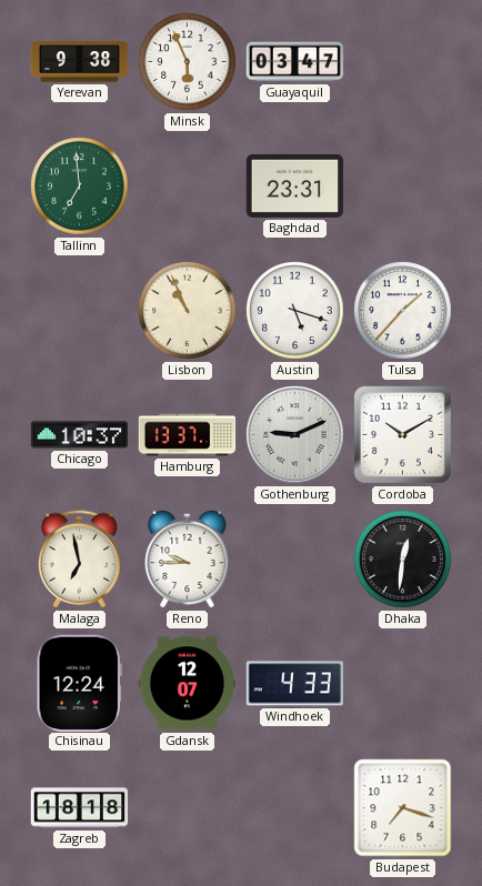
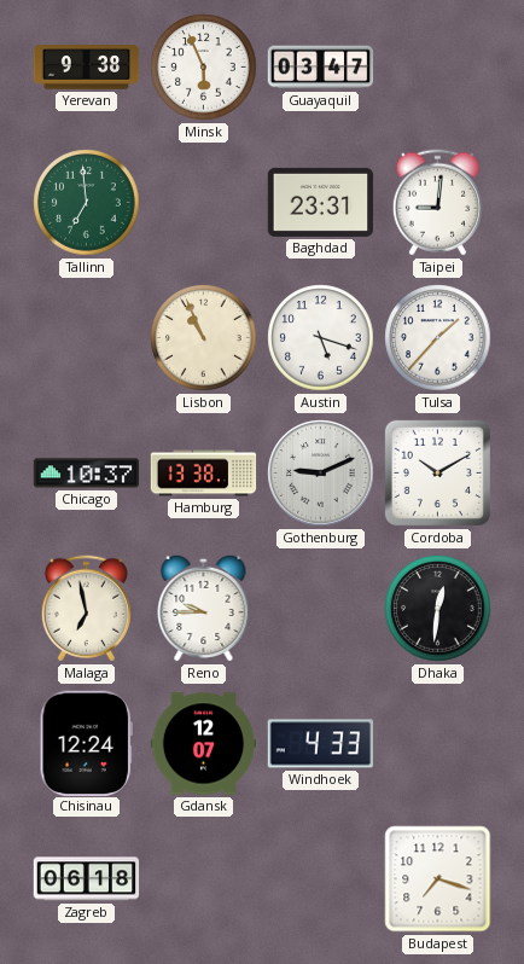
Taipei: none -> 9:01 (437, 203)
Hamburg: 13:37 -> 13:38 (204, 474)
Zagreb: 18:18 -> 06:18 (87, 879)
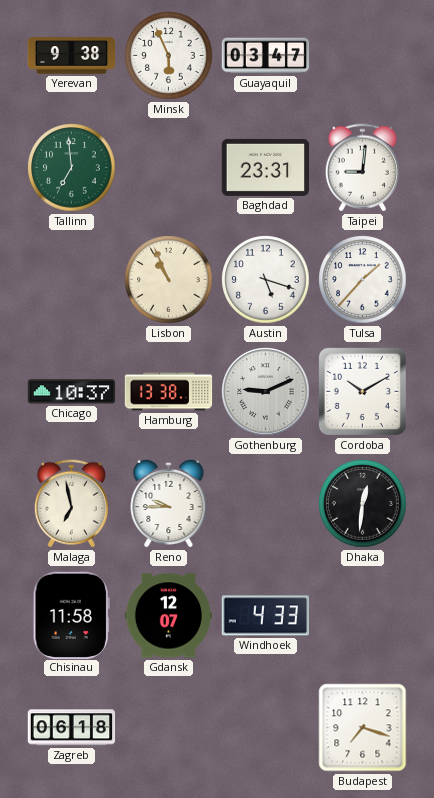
Chisinau: 12:24 -> 11:58 (71, 615)
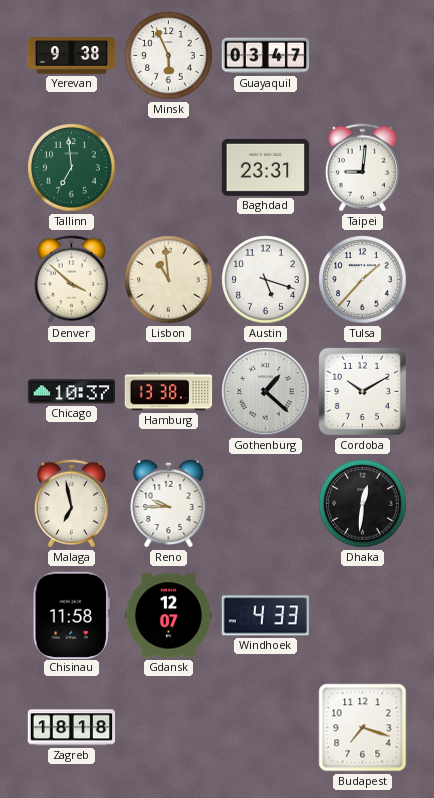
Denver: none -> 3:52 (71, 280)
Lisbon: 10:56 -> 10:59 (169, 280)
Gothenburg: 9:11 -> 1:22 (266, 392)
Zagreb: 06:18 -> 18:18 (72, 728)
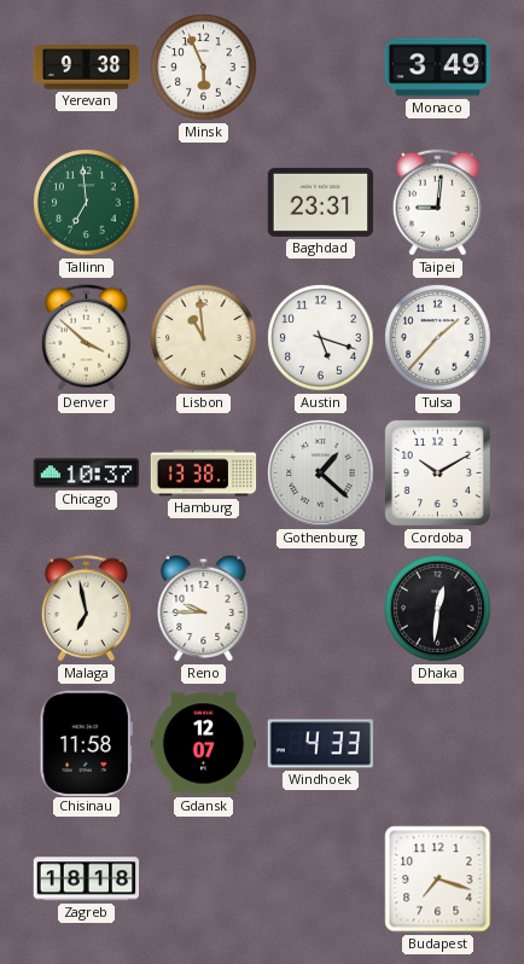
Guayaquil: 03:47 -> none (266, 56)
Monaco: none -> 3:49 (438, 68)
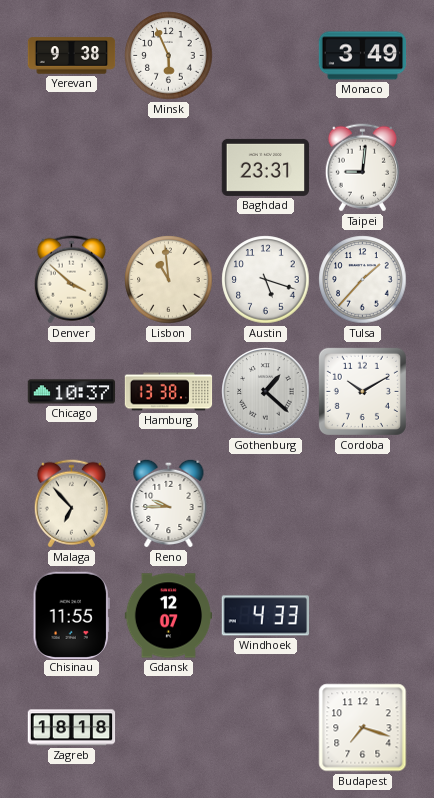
Tallinn: 6:59 -> none (87, 203)
Malaga: 6:58 -> 6:53 (71, 504)
Dhaka: 12:31 -> none (438, 609)
Chisinau: 11:58 -> 11:55 (71, 615)
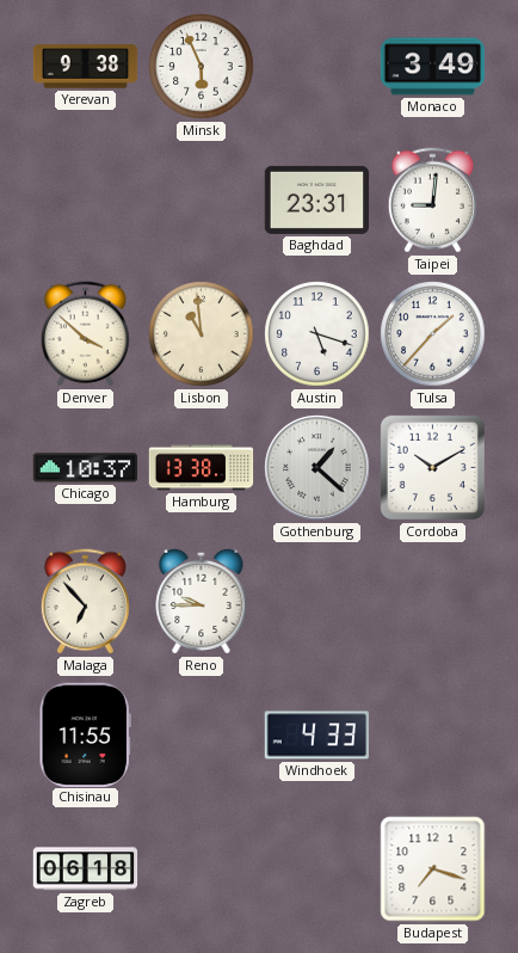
Gdansk: 12:07 -> none (169, 616)
Zagreb: 18:18 -> 06:18 (86, 869)
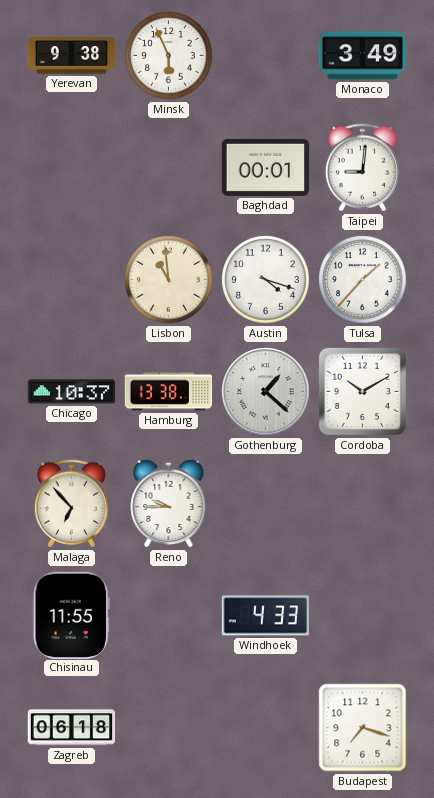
Baghdad: 23:31 -> 00:01 (266, 167)
Denver: 3:52 -> none (85, 334)
Austin: 5:18 -> 4:18 (266, 280)
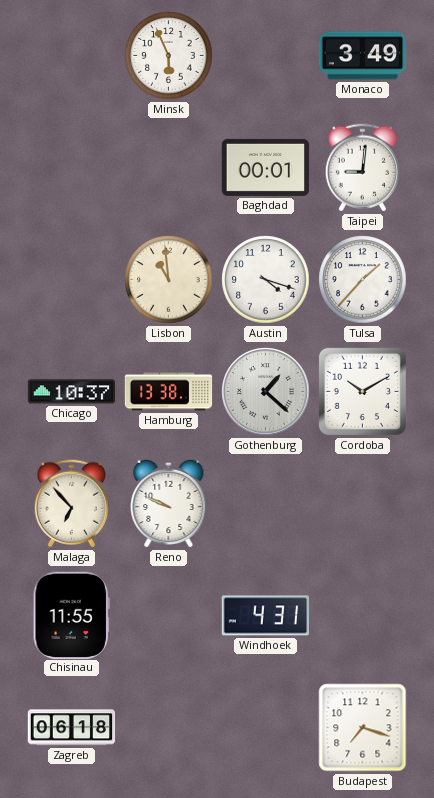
Yerevan: 9:38 -> none (72, 56)
Reno: 9:45 -> 9:49 (169, 503)
Windhoek: 4:33 -> 4:31 (265, 616)
